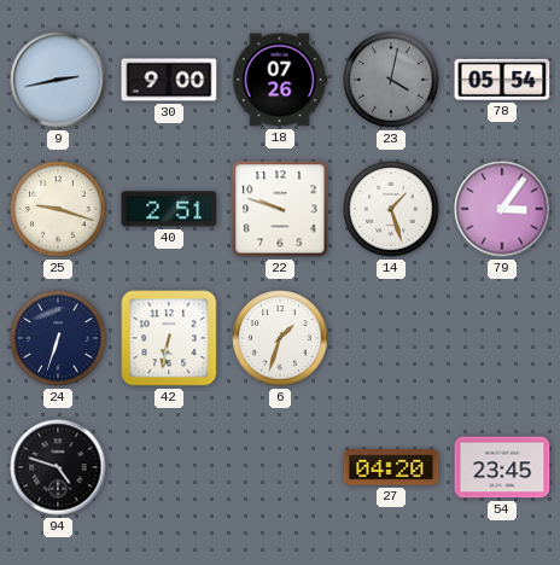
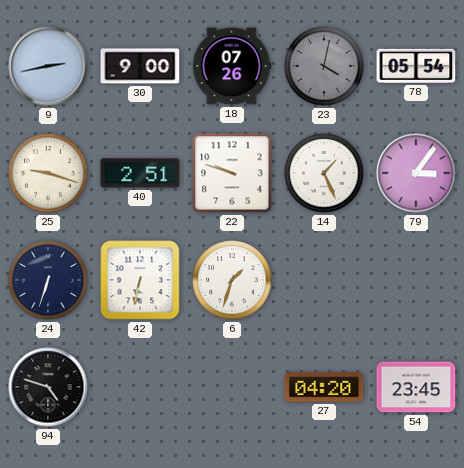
14: 1:27 -> 1:26 (324, 173)
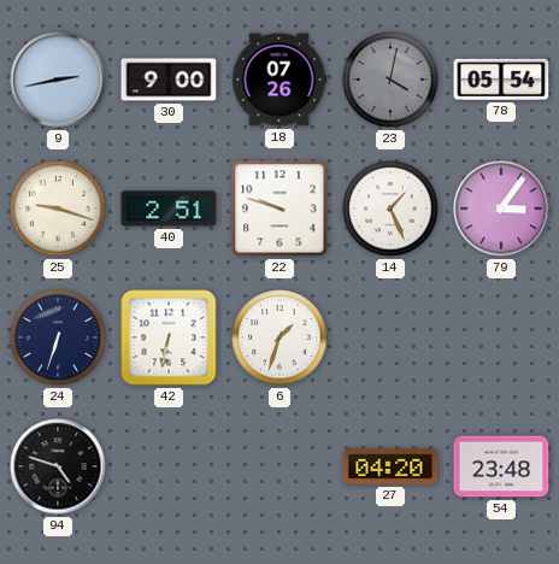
54: 23:45 -> 23:48 (501, 466)
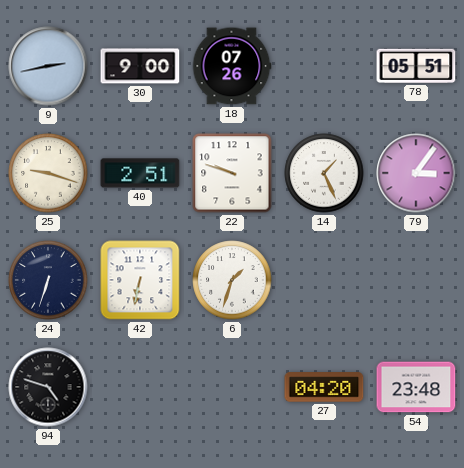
23: 4:02 -> none (390, 80)
78: 05:54 -> 05:51 (416, 66)
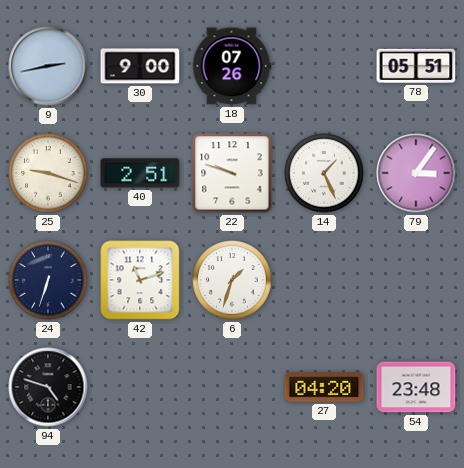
42: 6:32 -> 11:12 (140, 280)
